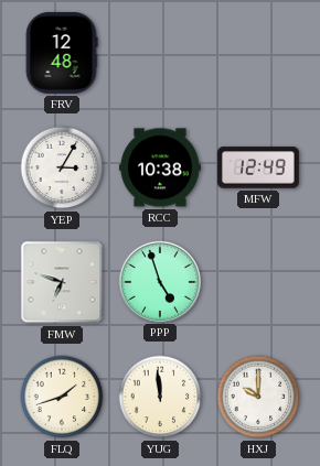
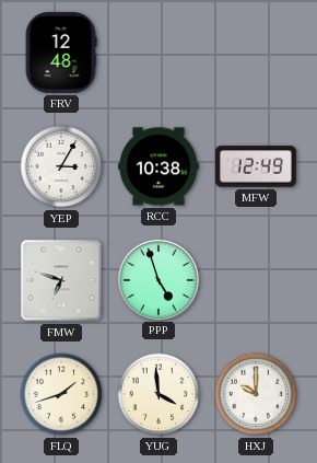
YUG: 11:59 -> 3:59 (158, 394)
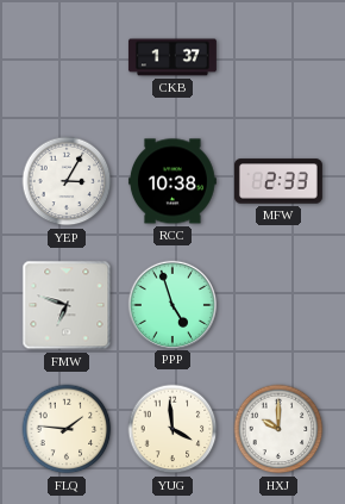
FRV: 12:48 -> none (61, 53)
CKB: none -> 1:37 (172, 57)
MFW: 12:49 -> 2:33 (278, 181)
FLQ: 1:42 -> 1:46 (67, 429)
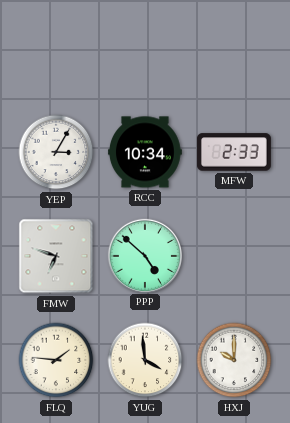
CKB: 1:37 -> none (172, 57)
RCC: 10:38 -> 10:34 (145, 152)
PPP: 4:57 -> 4:52 (144, 255)
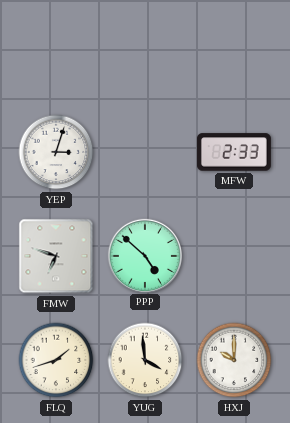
YEP: 3:05 -> 3:03 (56, 152)
RCC: 10:34 -> none (145, 152)
FLQ: 1:46 -> 1:42 (56, 360)
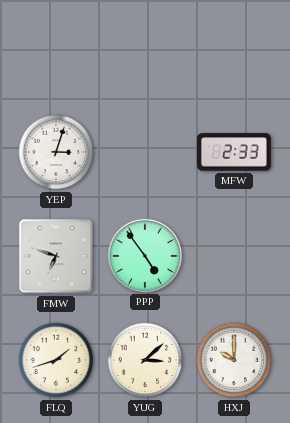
PPP: 4:52 -> 4:54 (144, 255)
YUG: 3:59 -> 3:08 (145, 360)
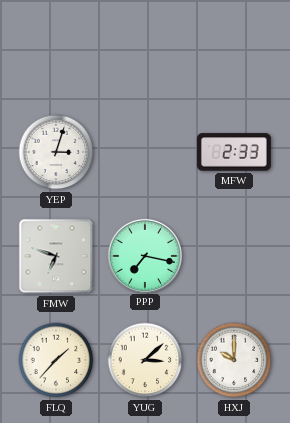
PPP: 4:54 -> 7:17 (144, 255)
FLQ: 1:42 -> 1:37 (56, 360)
